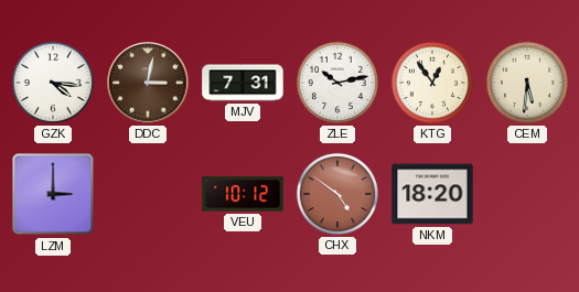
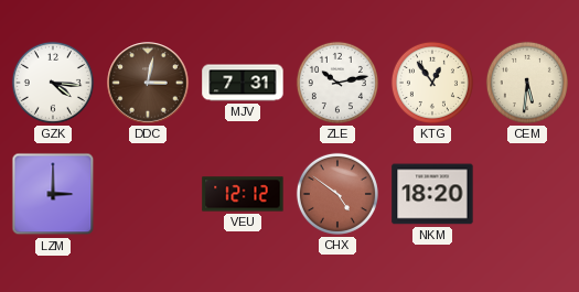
VEU: 10:12 -> 12:12 (243, 194)
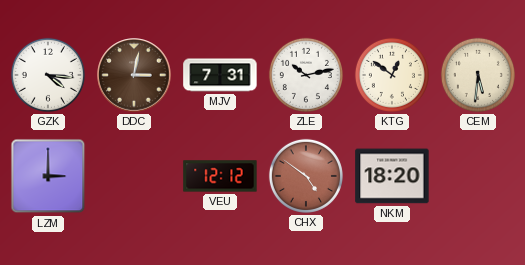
KTG: 12:54 -> 12:51 (392, 75)
